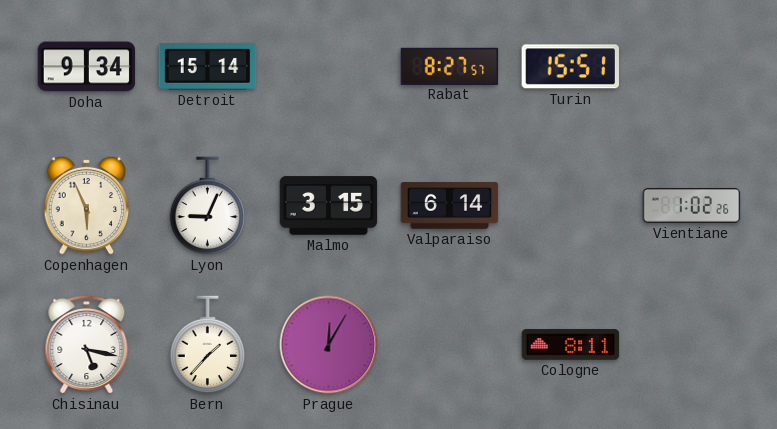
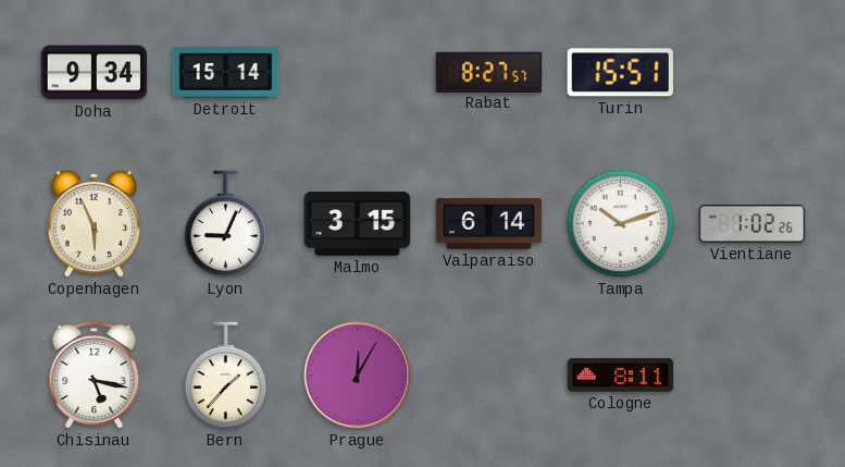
Tampa: none -> 10:12 (621, 224)
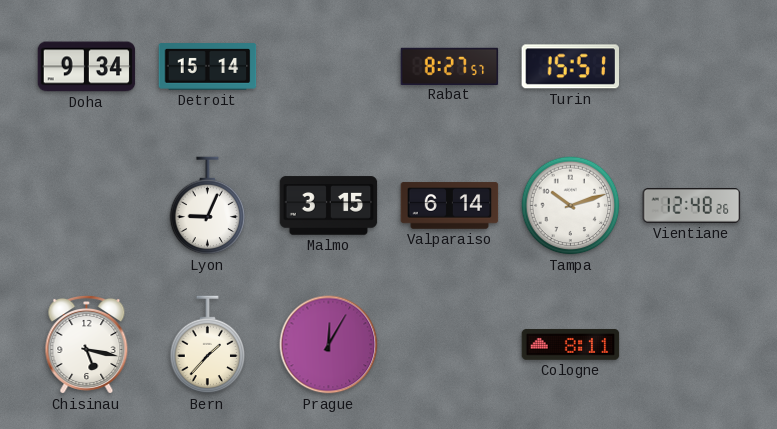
Copenhagen: 5:56 -> none (95, 223)
Vientiane: 1:02 -> 12:48 (692, 206)
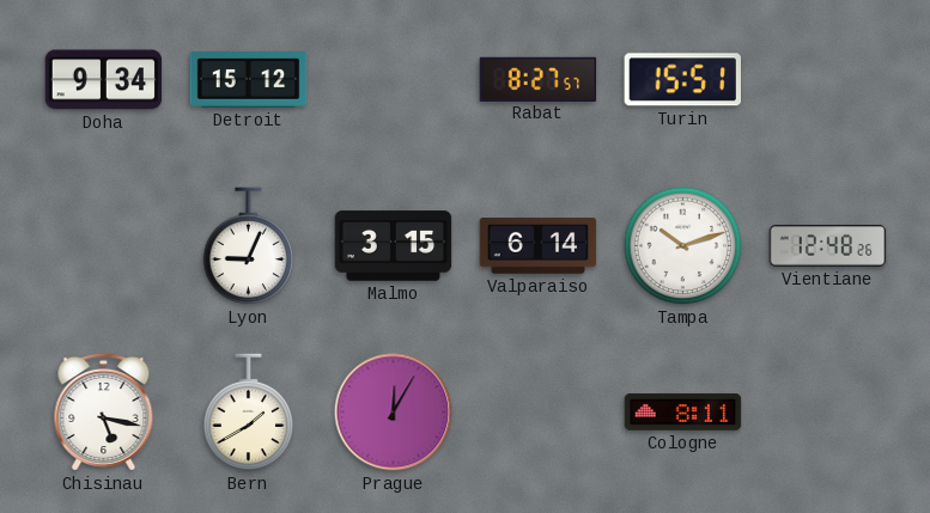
Detroit: 15:14 -> 15:12 (249, 80)
Bern: 1:37 -> 1:40 (249, 413)
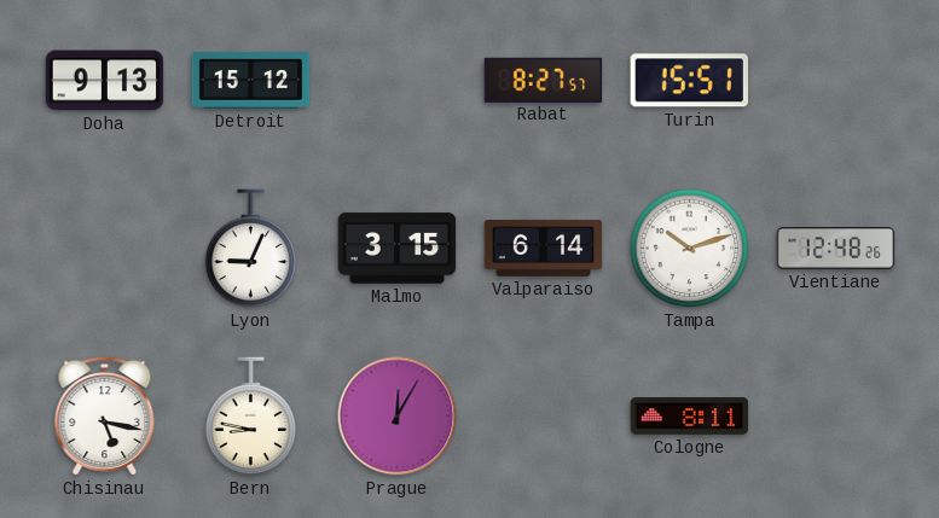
Doha: 9:34 -> 9:13 (105, 81)
Bern: 1:40 -> 8:47 (251, 417)
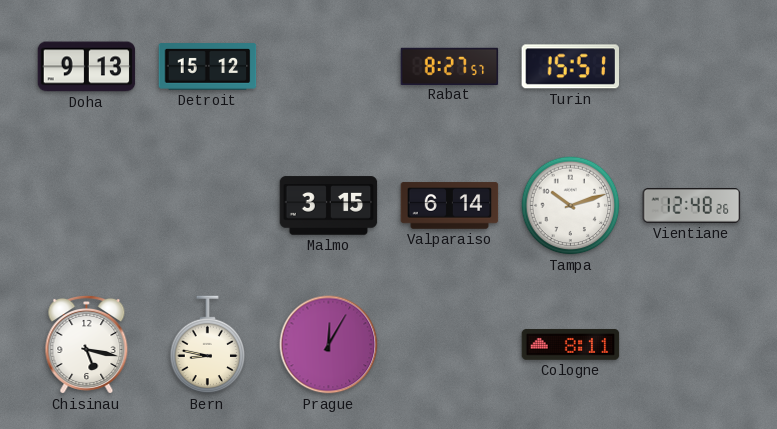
Lyon: 9:04 -> none (251, 249)
